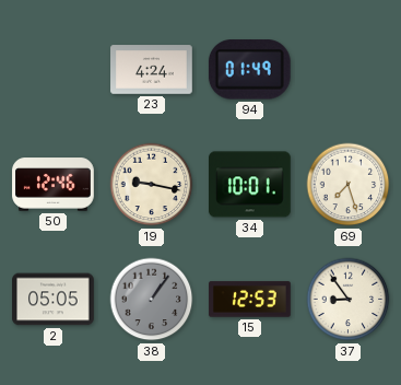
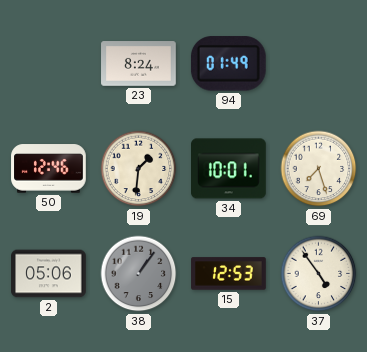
23: 4:24 -> 8:24 (139, 64)
19: 9:17 -> 1:31 (139, 169)
2: 05:05 -> 05:06 (49, 274)
37: 8:54 -> 4:54 (319, 274)
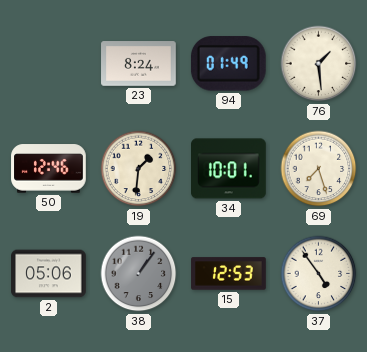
76: none -> 1:29 (319, 64)
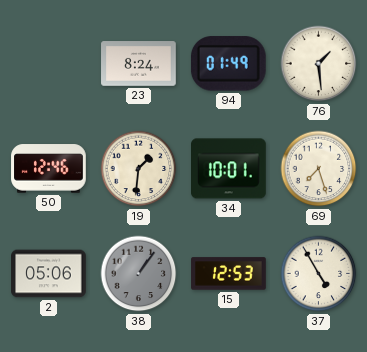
37: 4:54 -> 4:55 (319, 274)
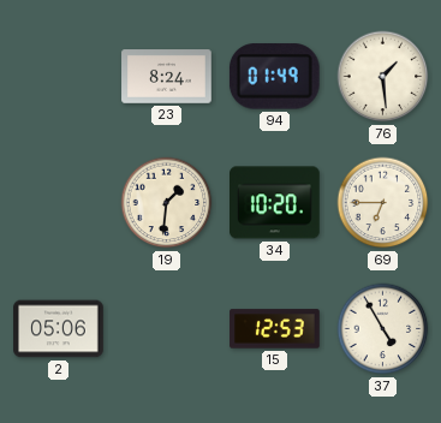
50: 12:46 -> none (49, 169)
34: 10:01 -> 10:20 (275, 203)
69: 7:27 -> 6:45 (383, 203)
38: 1:06 -> none (139, 274)
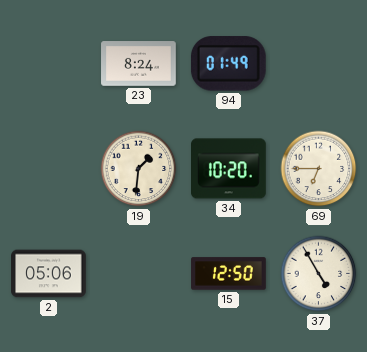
76: 1:29 -> none (383, 77)
15: 12:53 -> 12:50 (229, 274)
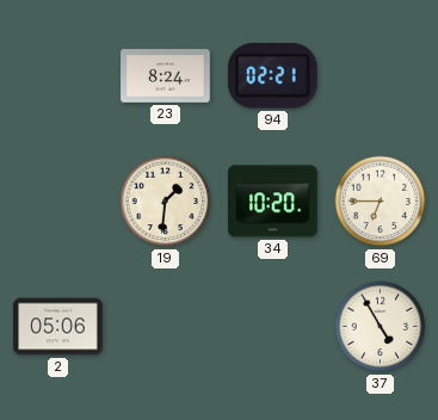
94: 01:49 -> 02:21 (272, 76)
15: 12:50 -> none (229, 274)
